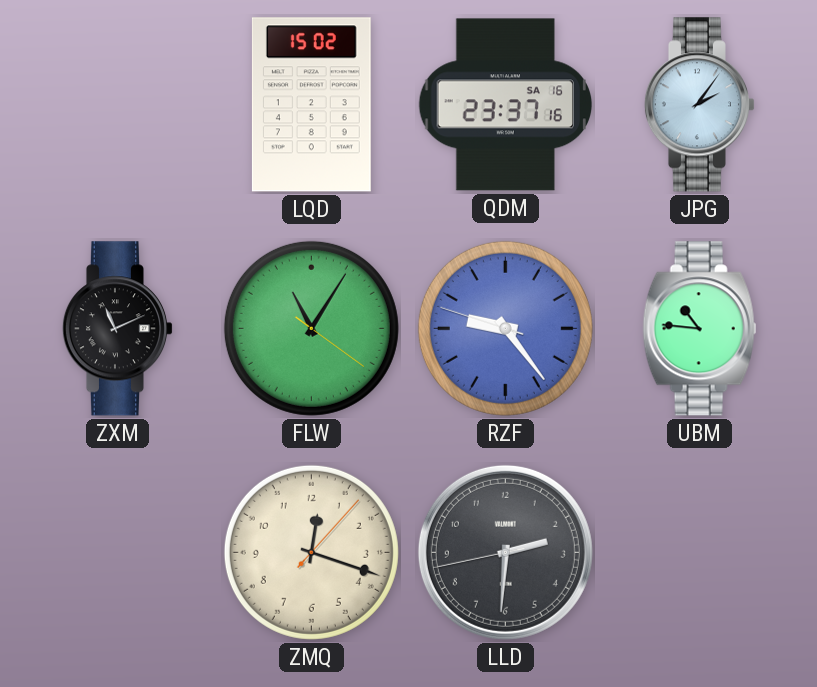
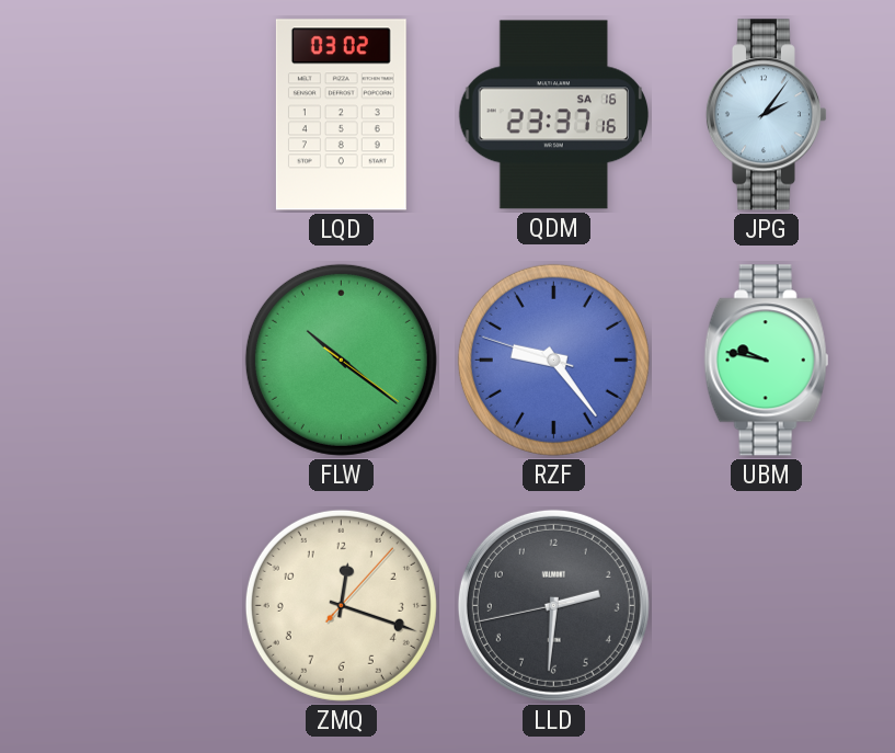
LQD: 15:02 -> 03:02 (341, 115)
ZXM: 11:11 -> none (117, 329)
FLW: 11:05 -> 10:21 (341, 360)
UBM: 10:46 -> 9:47 (767, 361)
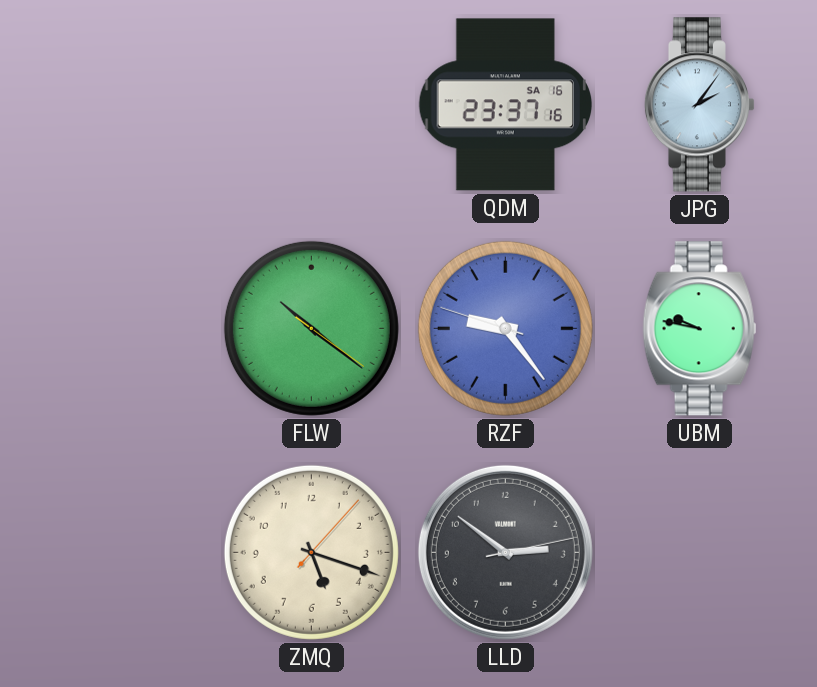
LQD: 03:02 -> none (341, 115)
ZMQ: 12:18 -> 5:18 (311, 552)
LLD: 2:30 -> 2:51 (505, 552)
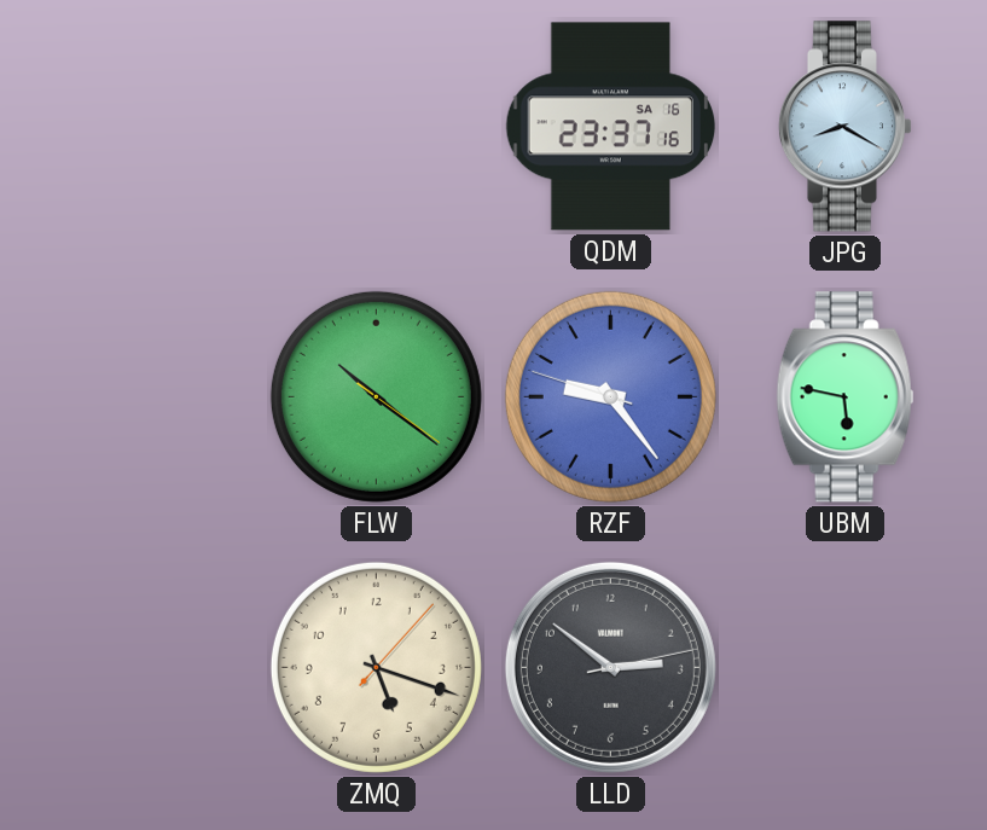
JPG: 2:06 -> 8:20 (844, 127)
UBM: 9:47 -> 5:47 (846, 397)
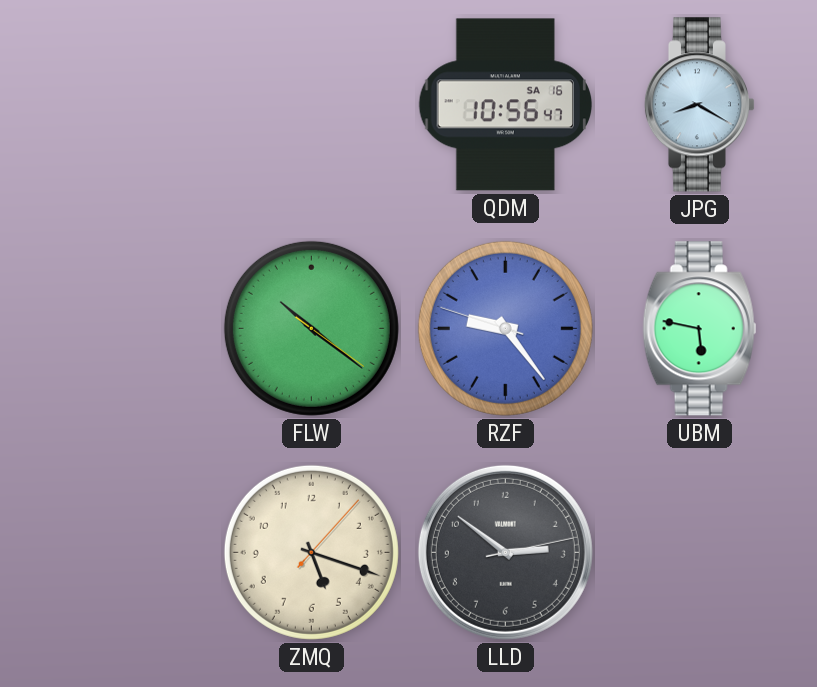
QDM: 23:37 -> 10:56 (506, 105)
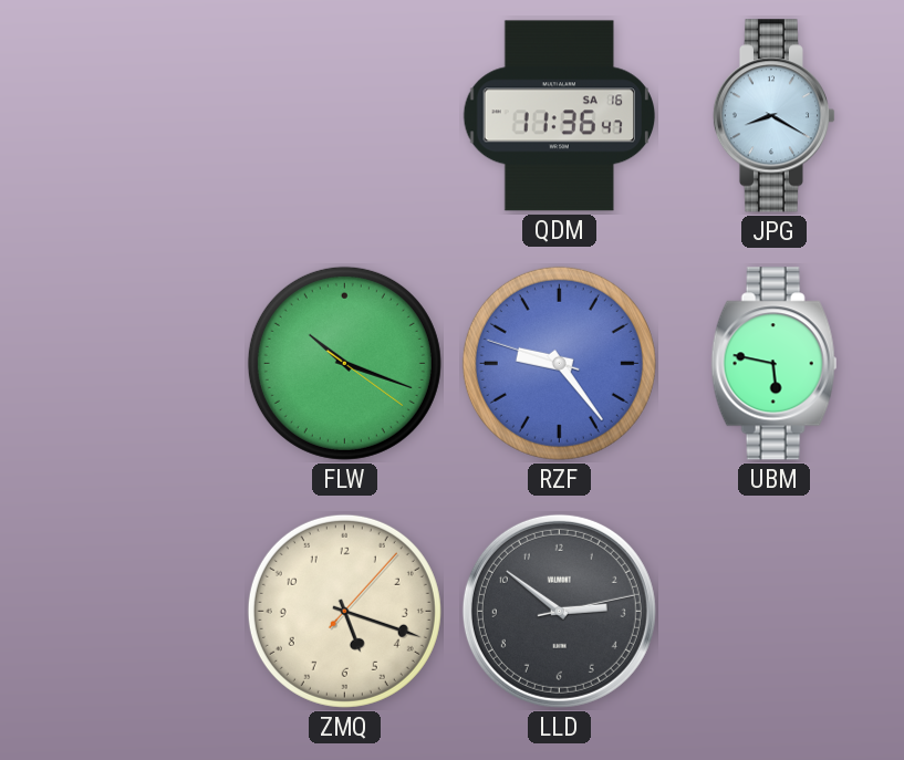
QDM: 10:56 -> 11:36 (560, 116)
FLW: 10:21 -> 10:18 (344, 363)
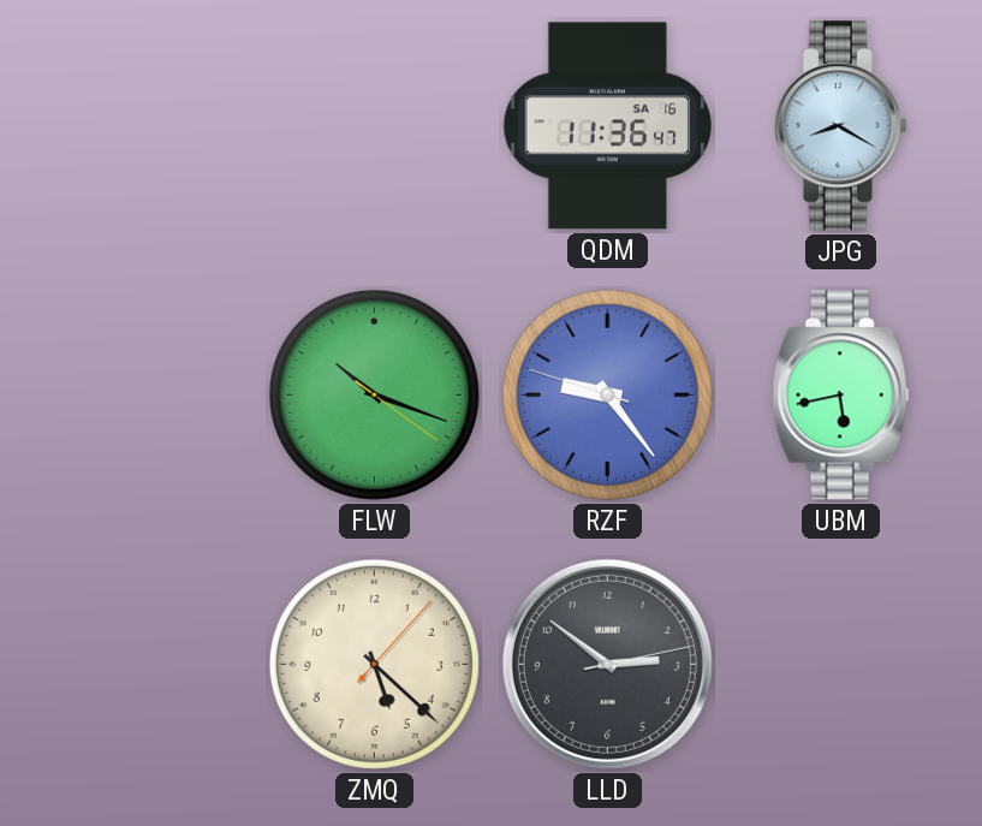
UBM: 5:47 -> 5:43 (841, 396)
ZMQ: 5:18 -> 5:22 (374, 664)
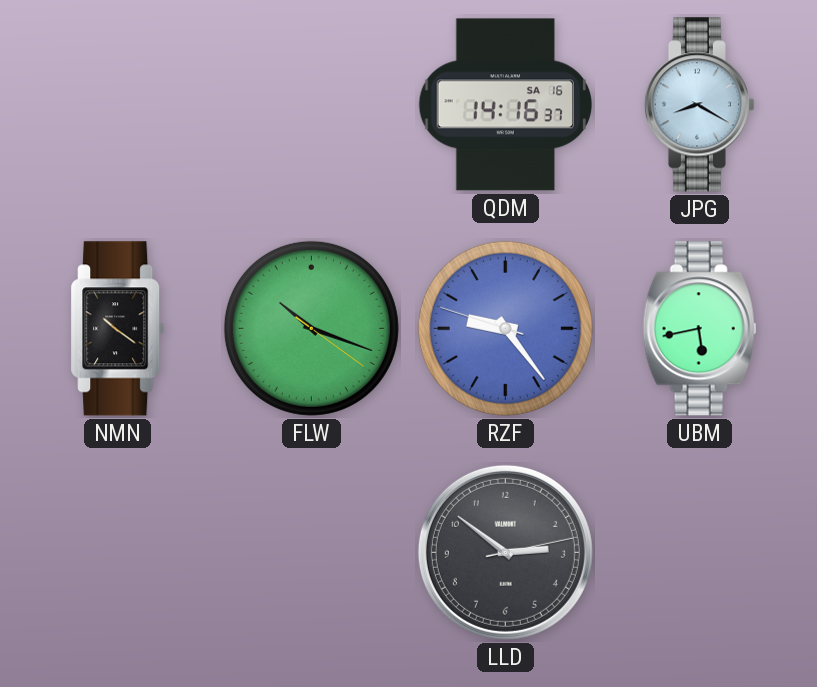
QDM: 11:36 -> 14:16 (506, 105)
NMN: none -> 10:21 (118, 329)
ZMQ: 5:22 -> none (374, 664)
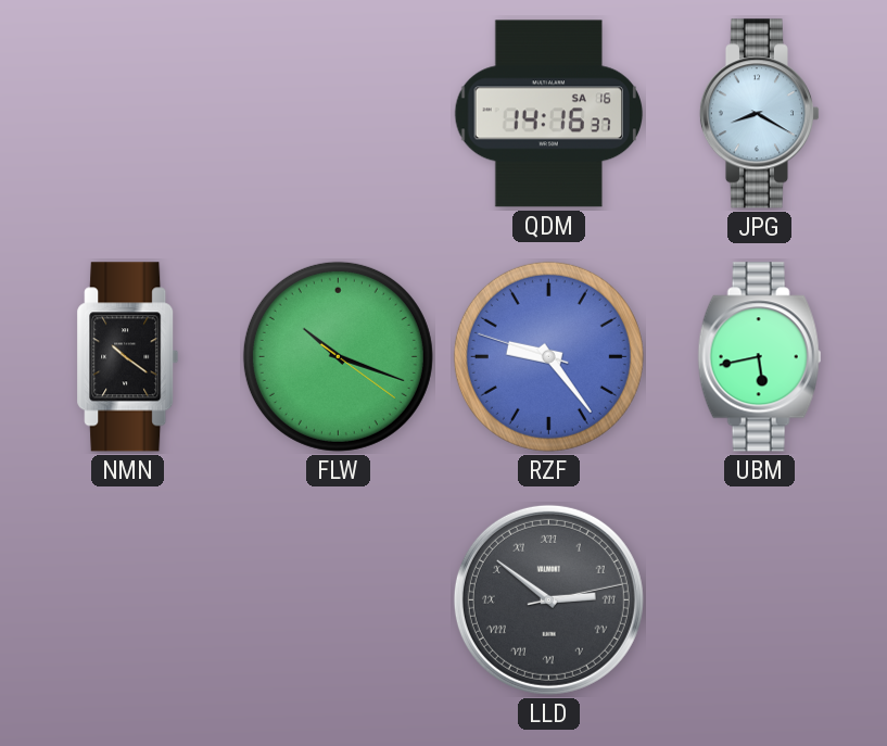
LLD numerals: Arabic -> Roman (548, 599)
